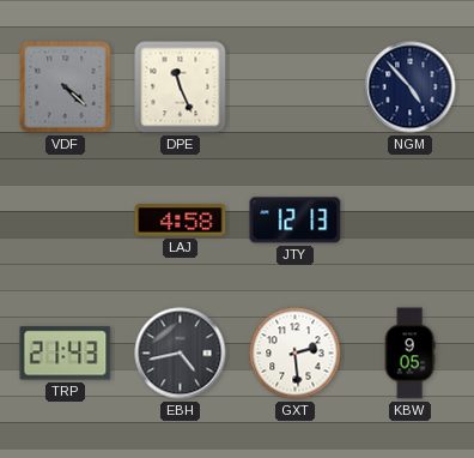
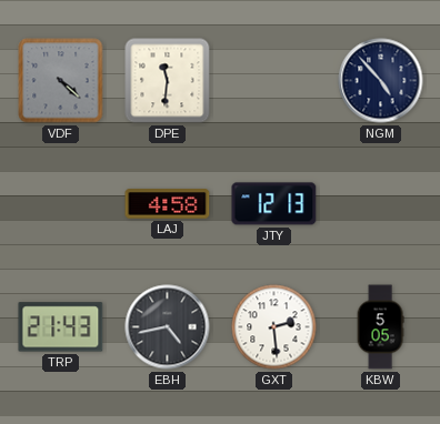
DPE: 11:26 -> 11:31 (168, 81)
KBW: 9:05 -> 5:05 (380, 327)
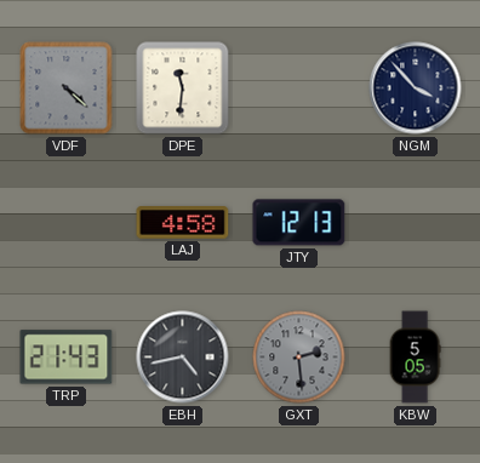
NGM: 4:53 -> 3:53 (416, 88)
GXT dial: white -> grey (299, 358)
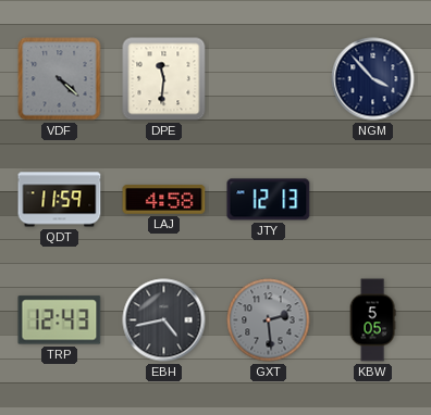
QDT: none -> 11:59 (60, 200)
TRP: 21:43 -> 12:43 (60, 320)
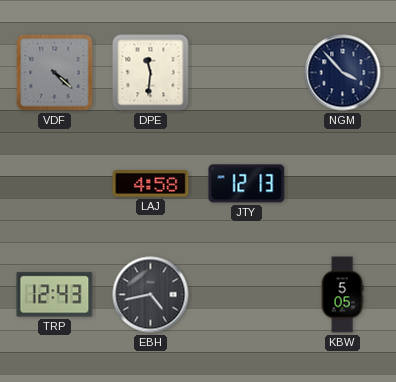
QDT: 11:59 -> none (60, 200)
GXT: 2:29 -> none (269, 320)
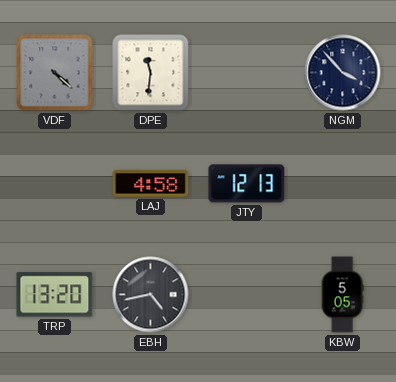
TRP: 12:43 -> 13:20 (55, 295)
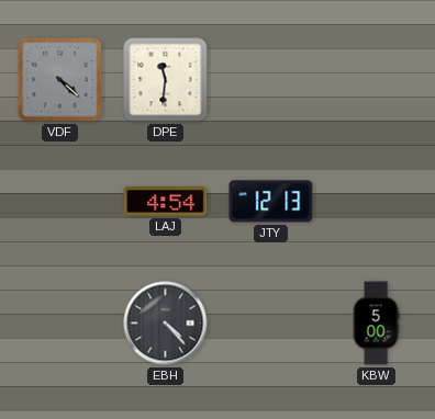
NGM: 3:53 -> none (343, 73)
LAJ: 4:58 -> 4:54 (166, 202)
TRP: 13:20 -> none (55, 295)
EBH: 4:43 -> 4:23 (166, 324)
KBW: 5:05 -> 5:00 (376, 324)
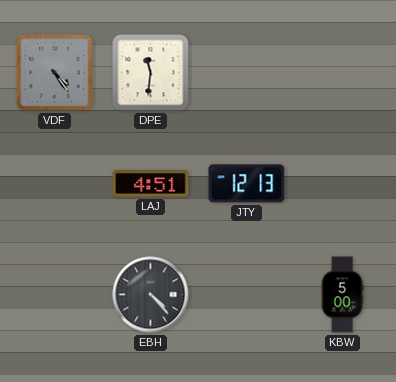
VDF: 4:22 -> 4:24 (55, 73)
LAJ: 4:54 -> 4:51 (151, 184)
